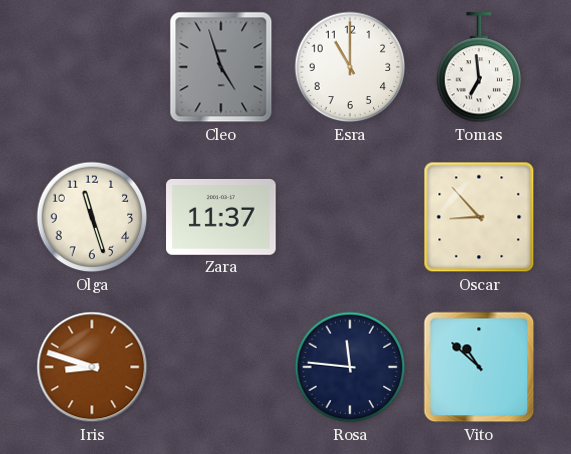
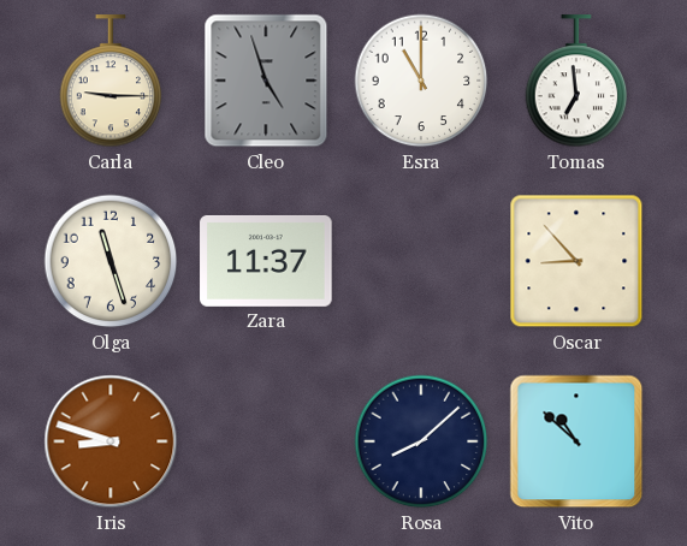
Carla: none -> 9:15 (111, 82)
Rosa: 11:46 -> 8:08 (421, 441)
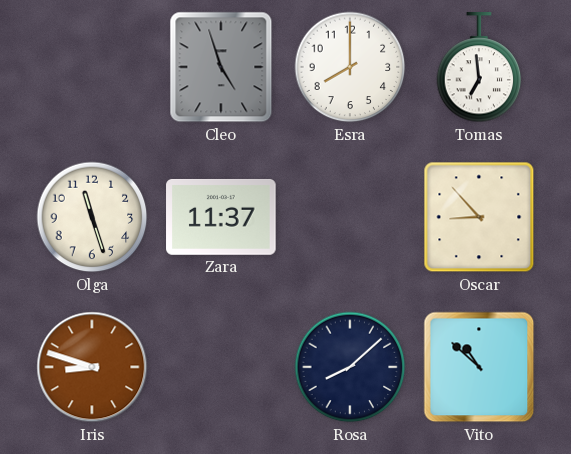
Carla: 9:15 -> none (111, 82)
Esra: 11:00 -> 8:00 (350, 67)
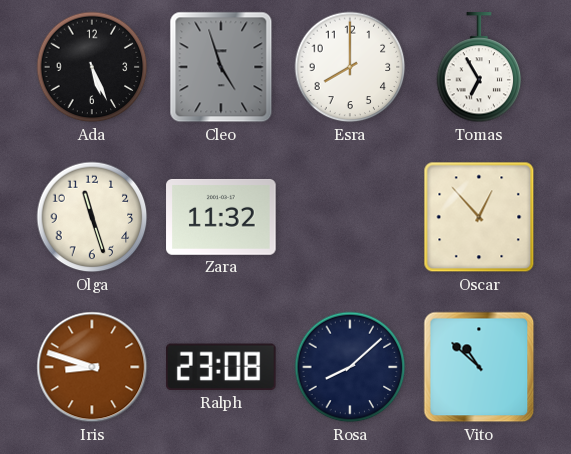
Ada: none -> 5:26 (92, 67)
Tomas: 6:59 -> 6:55 (479, 68)
Zara: 11:37 -> 11:32 (221, 217)
Oscar: 8:53 -> 12:53 (479, 217)
Ralph: none -> 23:08 (221, 367)
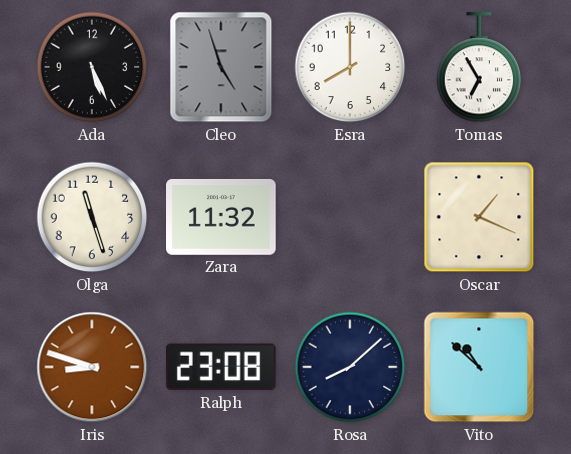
Oscar: 12:53 -> 1:19 (479, 217)
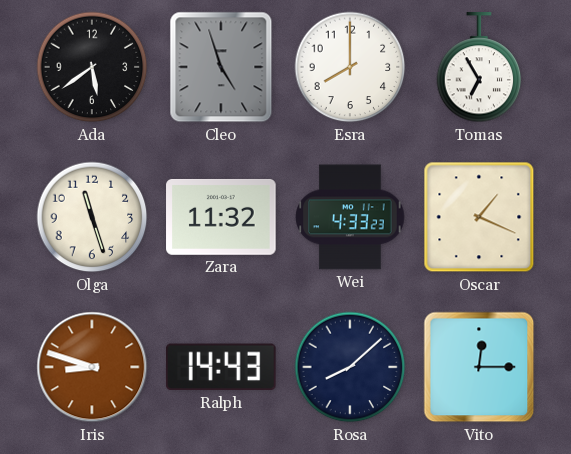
Ada: 5:26 -> 5:39 (92, 67)
Wei: none -> 4:33 (350, 217)
Ralph: 23:08 -> 14:43 (221, 367)
Vito: 10:52 -> 12:15 (479, 367)
